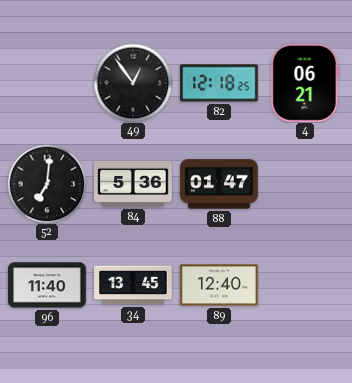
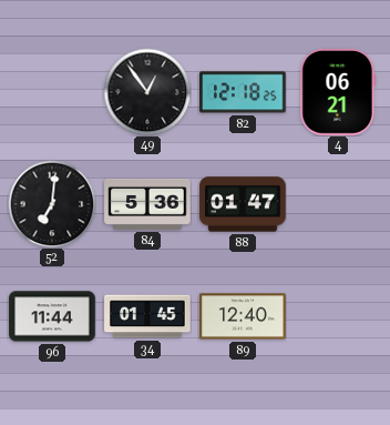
96: 11:40 -> 11:44 (52, 316)
34: 13:45 -> 01:45 (147, 316)
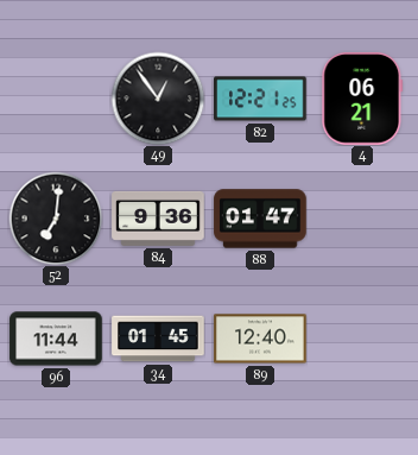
82: 12:18 -> 12:21 (260, 99)
84: 5:36 -> 9:36 (158, 219)
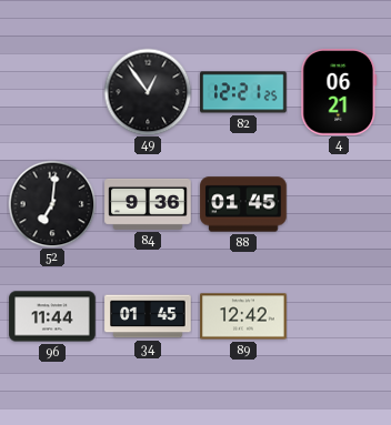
88: 01:47 -> 01:45 (243, 204)
89: 12:40 -> 12:42 (243, 316)
